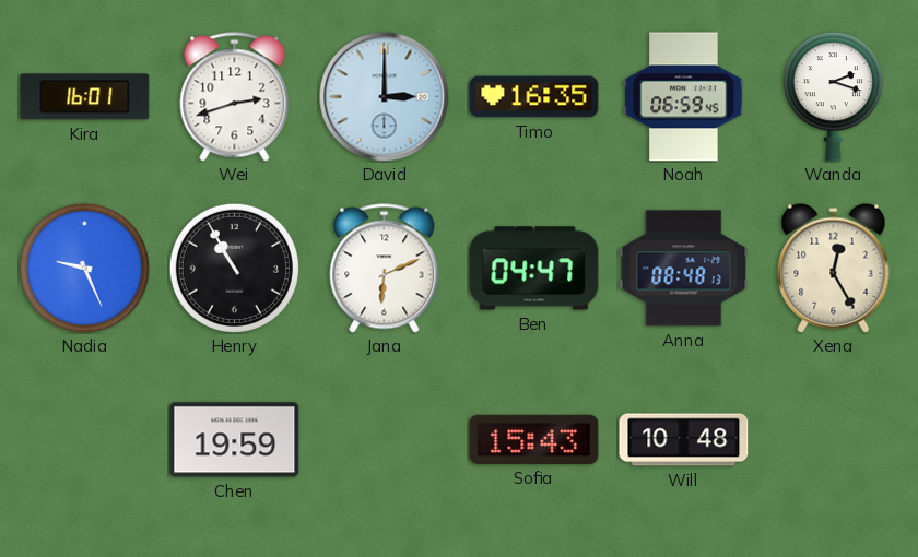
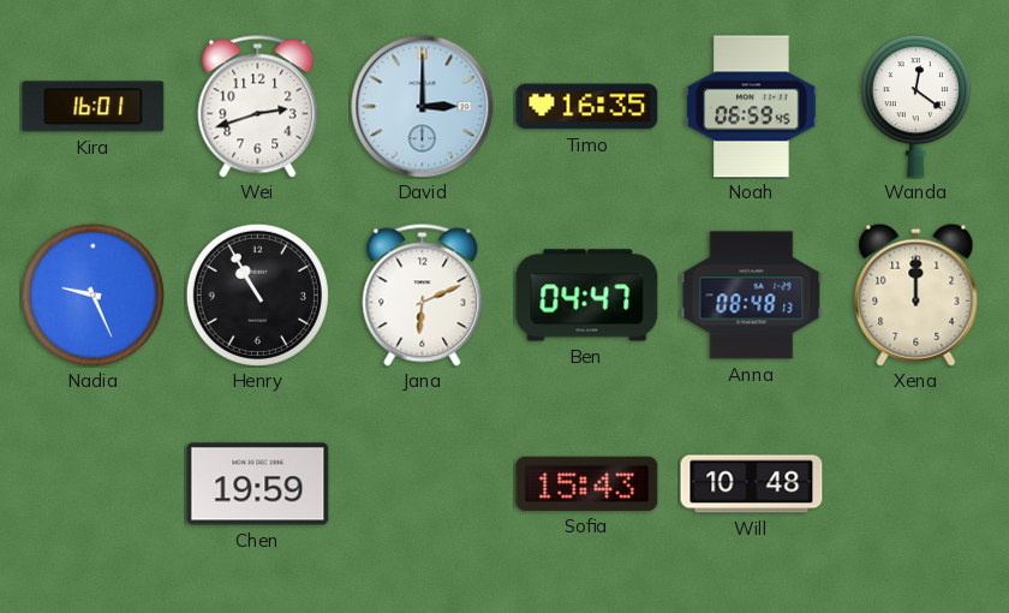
Wanda: 2:18 -> 12:21 (915, 107)
Xena: 12:25 -> 12:00 (917, 294)
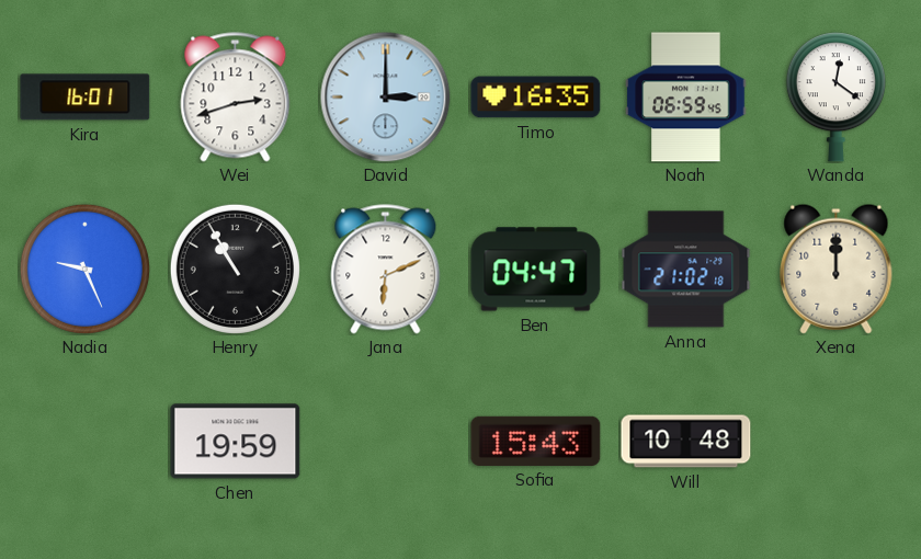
Anna: 08:48 -> 21:02 (686, 270)
